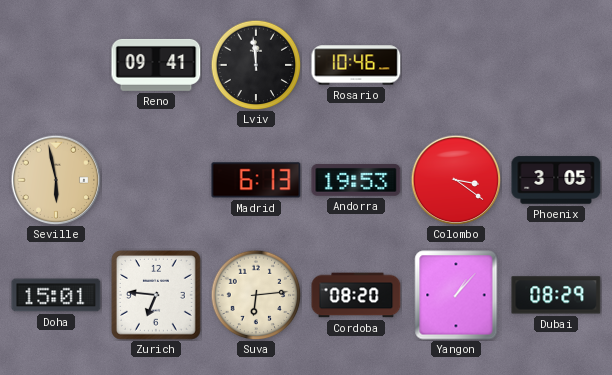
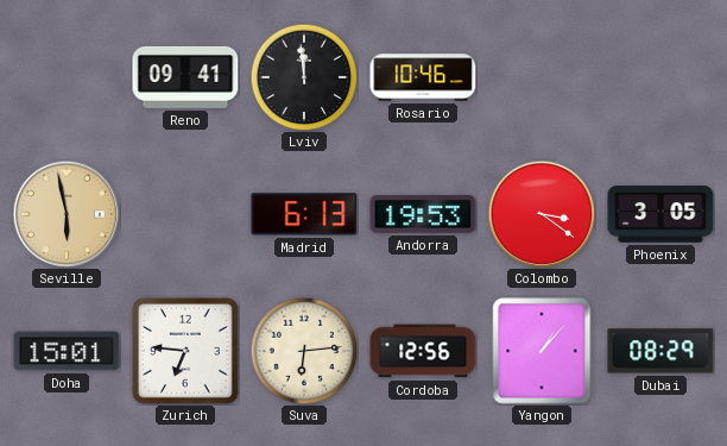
Cordoba: 08:20 -> 12:56 (423, 351)
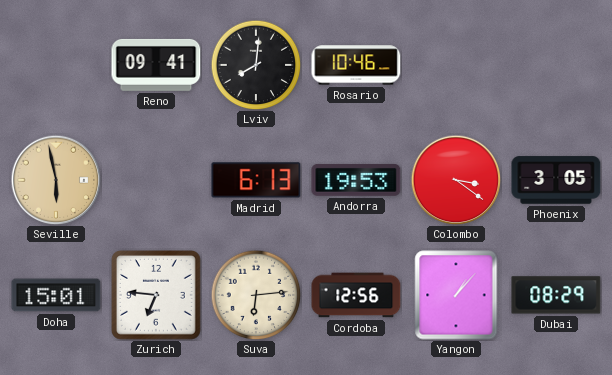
Lviv: 11:59 -> 8:01 (256, 65)
